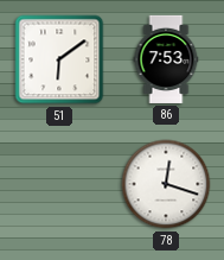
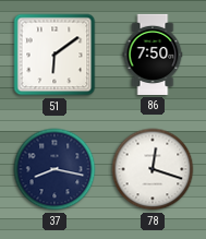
86: 7:53 -> 7:50 (153, 55)
37: none -> 8:17 (54, 169)
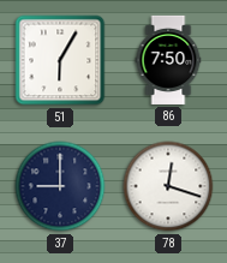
51: 6:09 -> 6:05 (60, 60)
37: 8:17 -> 9:00 (60, 186)
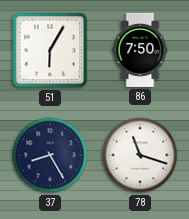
37: 9:00 -> 8:25 (50, 155)
78: 12:18 -> 11:18 (140, 155)
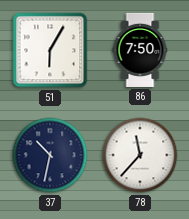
37: 8:25 -> 10:32 (50, 155)
78: 11:18 -> 11:37 (140, 155)
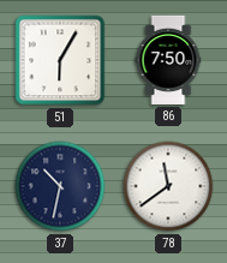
78: 11:37 -> 11:39 (168, 186)
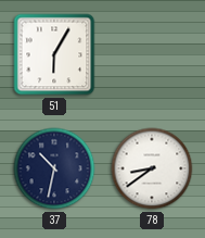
86: 7:50 -> none (168, 60)
78: 11:39 -> 8:39 (152, 168)
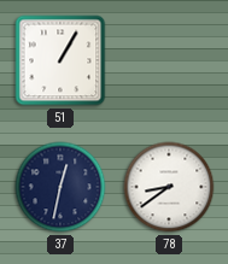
51: 6:05 -> 1:05 (60, 60)
37: 10:32 -> 12:32 (60, 187)
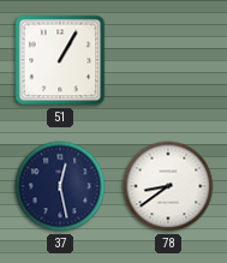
37: 12:32 -> 12:28 (60, 186)
